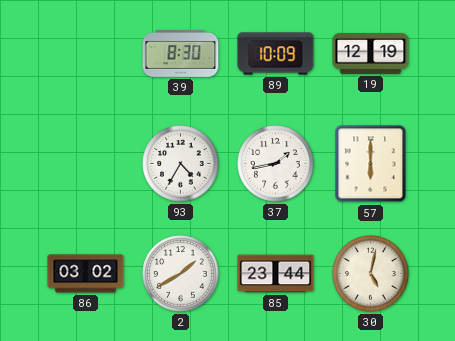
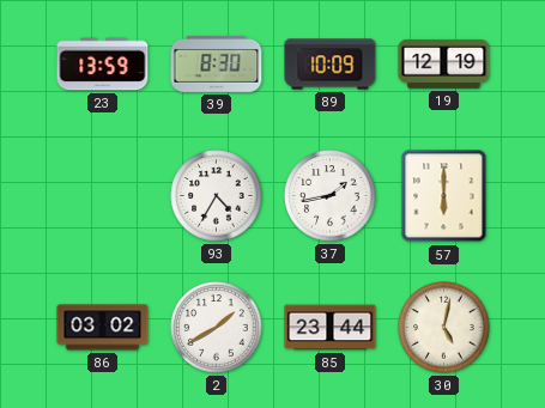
23: none -> 13:59 (103, 65)
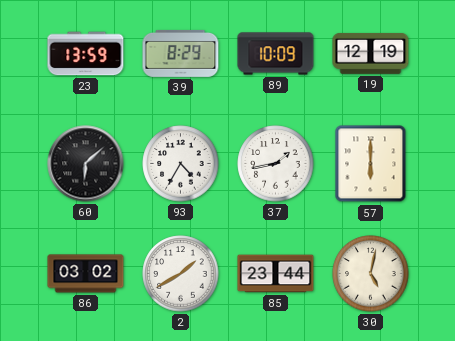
39: 8:30 -> 8:29 (181, 53)
60: none -> 6:08 (86, 164)
